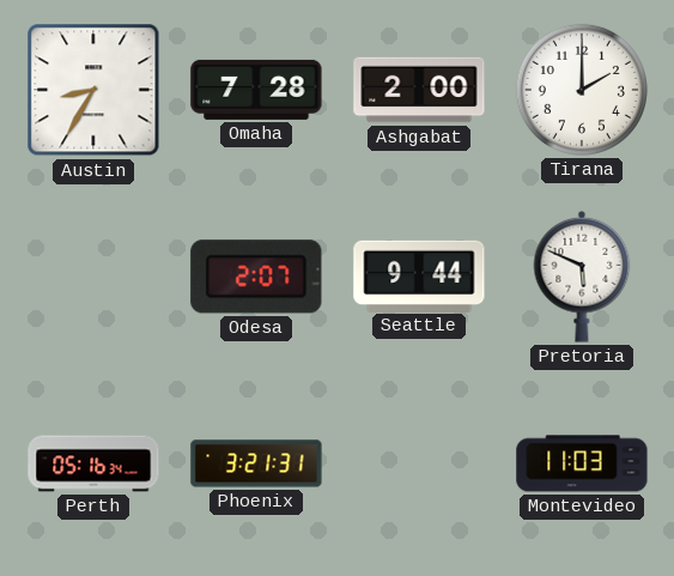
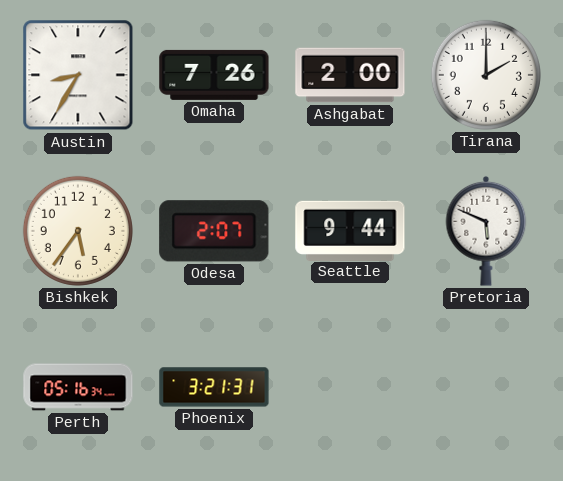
Omaha: 7:28 -> 7:26 (214, 75)
Bishkek: none -> 5:36 (78, 231)
Montevideo: 11:03 -> none (582, 463)
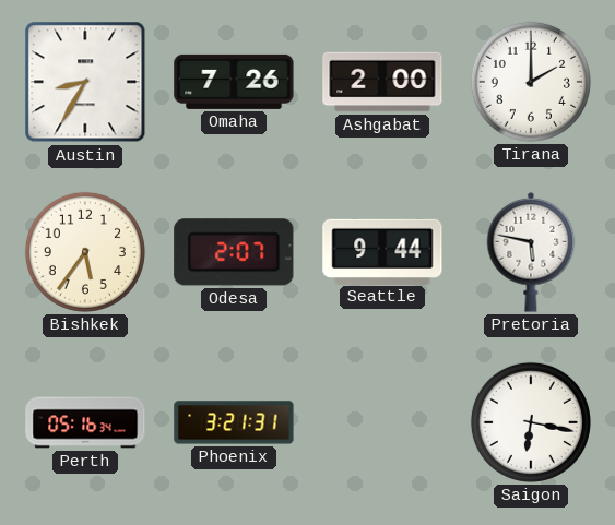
Pretoria: 5:49 -> 5:47 (531, 252)
Saigon: none -> 6:17 (531, 422)
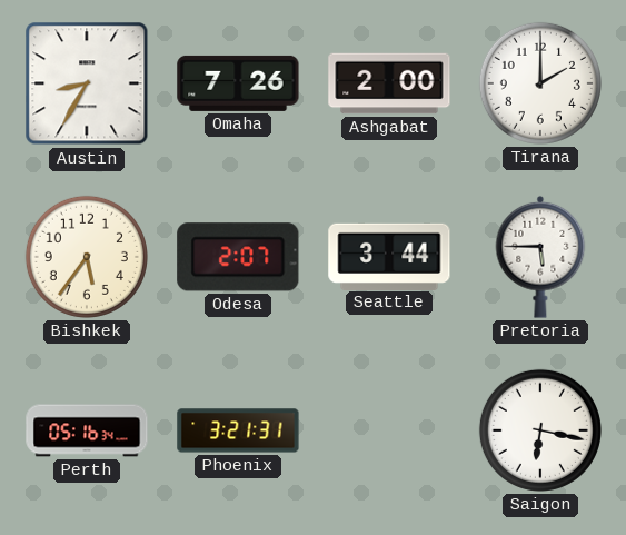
Seattle: 9:44 -> 3:44 (389, 256)
Pretoria: 5:47 -> 5:45 (540, 257)
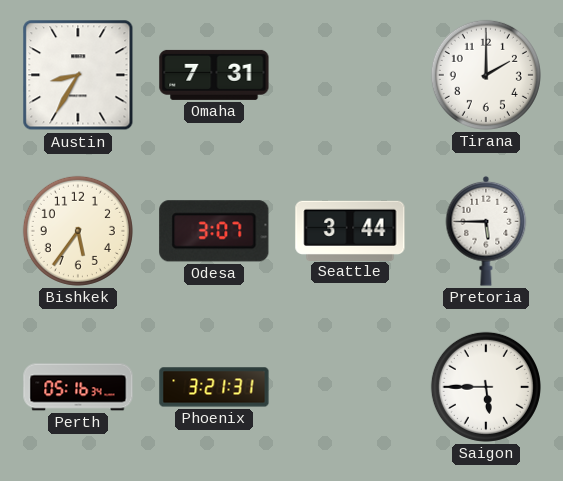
Omaha: 7:26 -> 7:31 (214, 75)
Ashgabat: 2:00 -> none (389, 83)
Odesa: 2:07 -> 3:07 (214, 231)
Saigon: 6:17 -> 5:45 (486, 387)
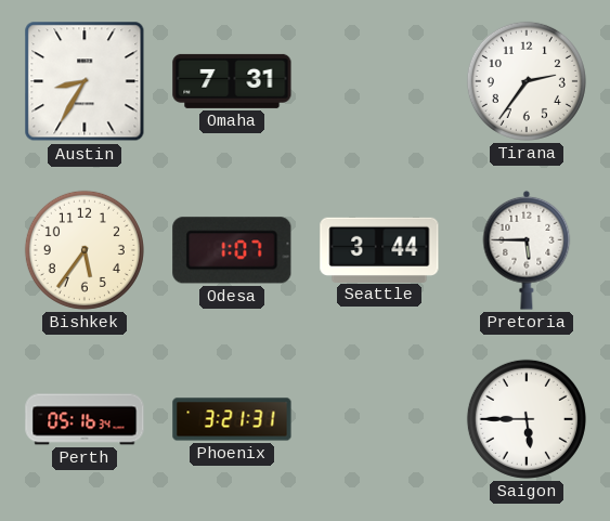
Tirana: 2:00 -> 2:36 (527, 81)
Odesa: 3:07 -> 1:07 (232, 250)
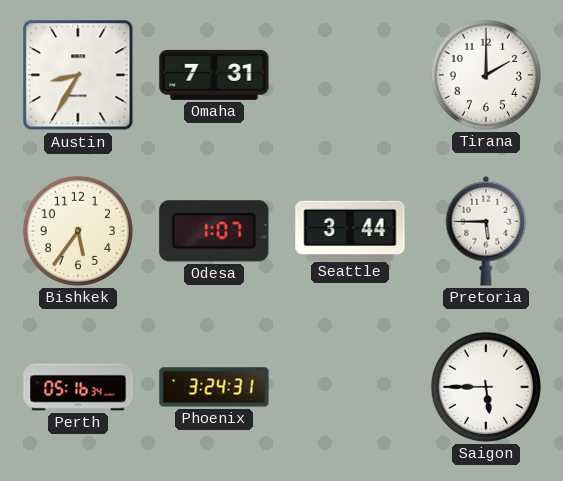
Tirana: 2:36 -> 2:00 (486, 75)
Phoenix: 3:21 -> 3:24 (214, 387)
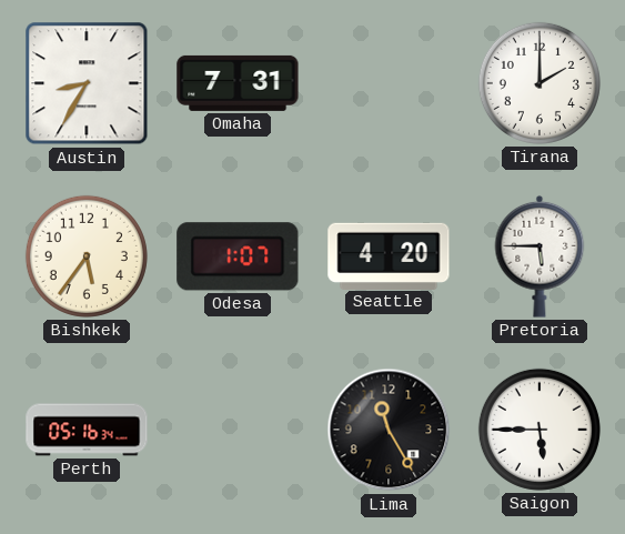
Seattle: 3:44 -> 4:20 (389, 255)
Phoenix: 3:24 -> none (214, 387)
Lima: none -> 11:25 (389, 430)
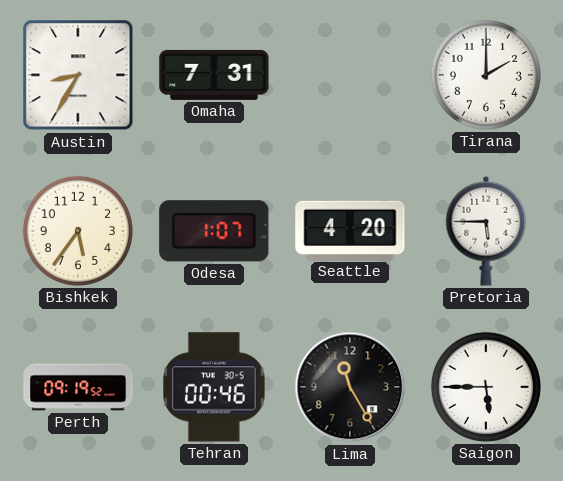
Perth: 05:16 -> 09:19 (78, 387)
Tehran: none -> 00:46 (214, 387)
